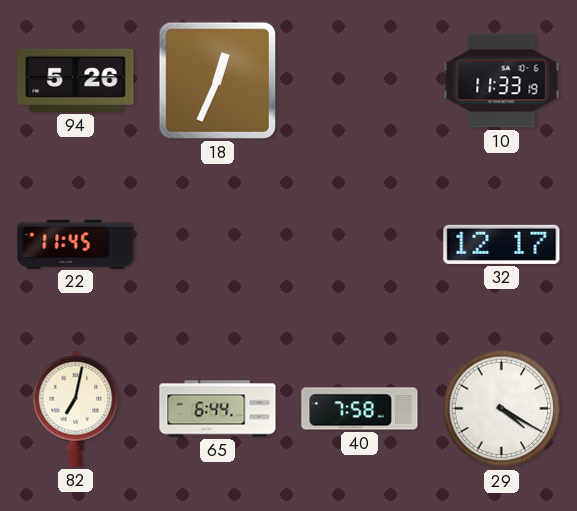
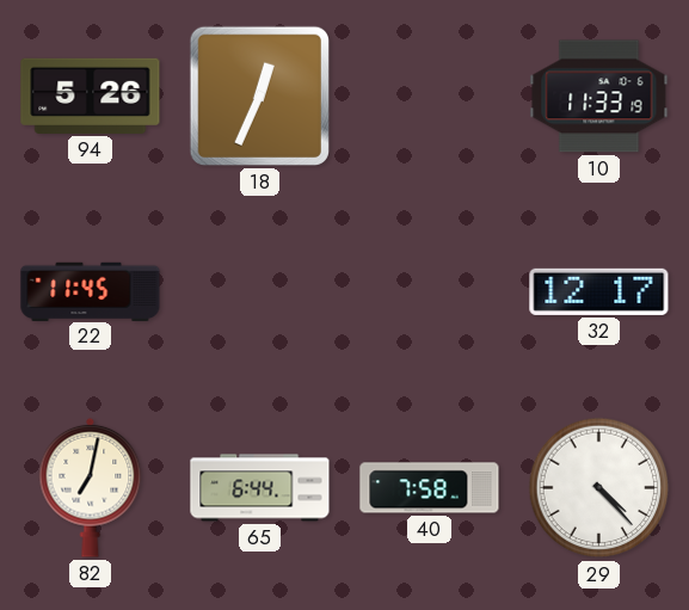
29: 4:20 -> 4:23 (599, 488)
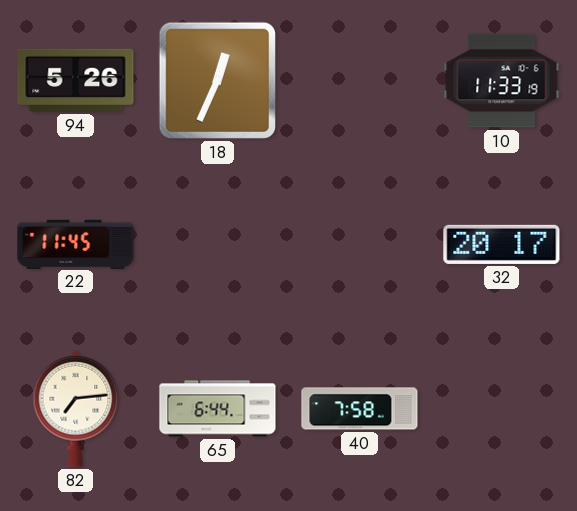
32: 12:17 -> 20:17 (502, 244)
82: 7:02 -> 7:14 (76, 408)
29: 4:23 -> none (599, 488)
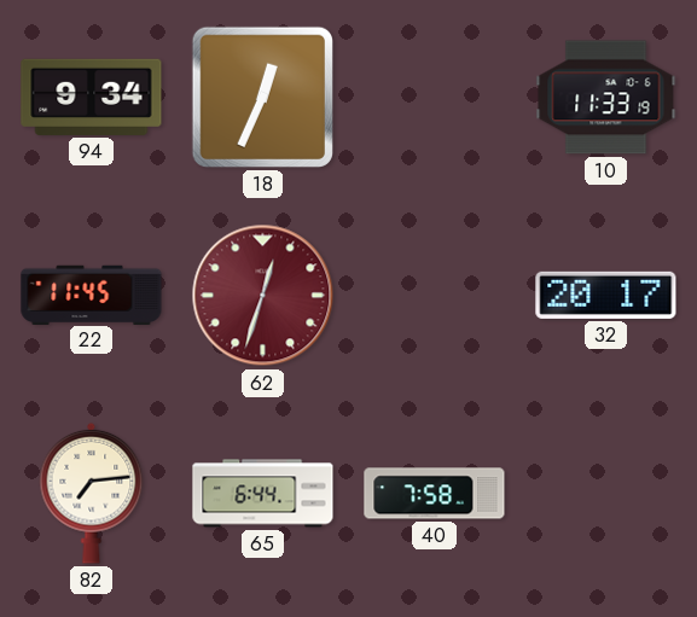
94: 5:26 -> 9:34 (92, 97)
62: none -> 12:33 (263, 296)
